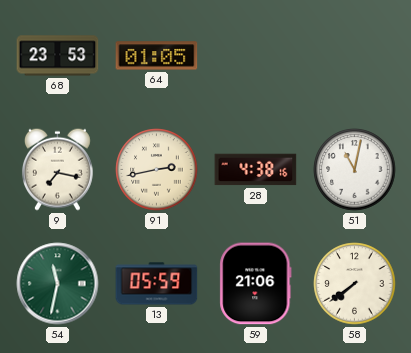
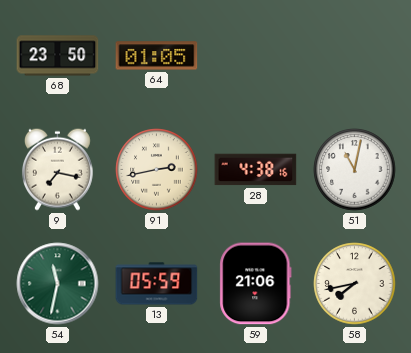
68: 23:53 -> 23:50 (58, 56)
58: 7:39 -> 7:43 (355, 284)
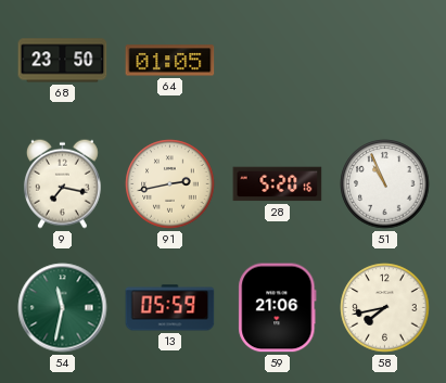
28: 4:38 -> 5:20 (278, 184)
51: 11:02 -> 10:56 (385, 184)
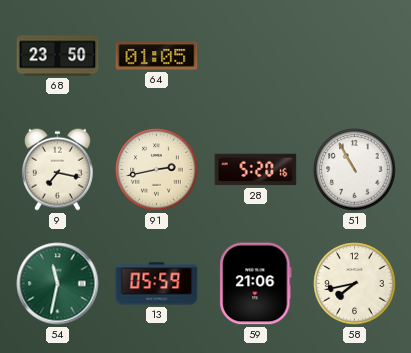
51: 10:56 -> 10:55 (355, 170)
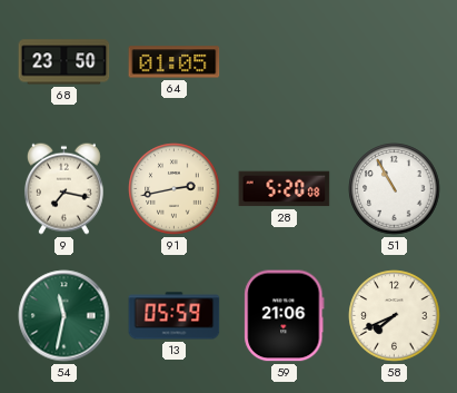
28: 5:20:16 -> 5:20:08 (285, 189)
58: 7:43 -> 7:41 (395, 316)
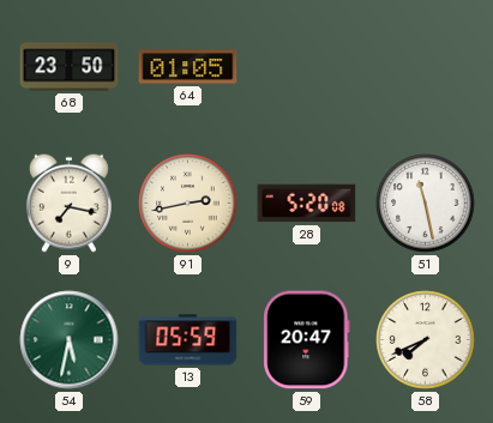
51: 10:55 -> 11:28 (426, 204)
54: 11:32 -> 5:32 (70, 340)
59: 21:06 -> 20:47 (307, 340)
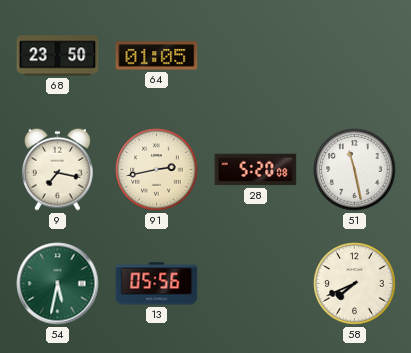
13: 05:59 -> 05:56 (157, 284)
59: 20:47 -> none (307, 340)
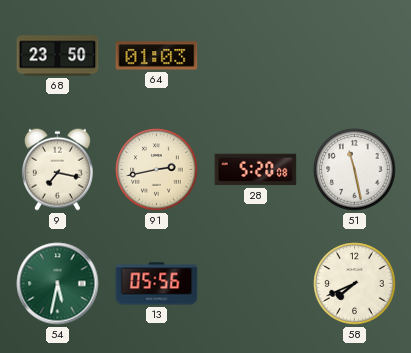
64: 01:05 -> 01:03 (157, 56)
